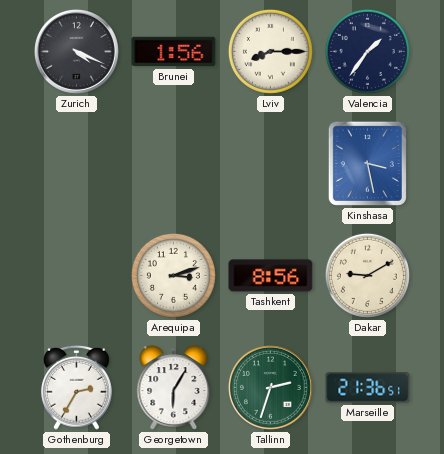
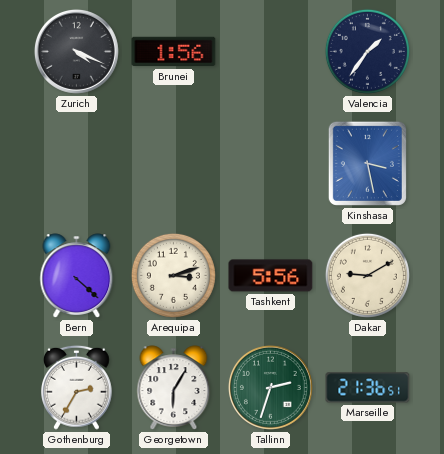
Lviv: 8:15 -> none (270, 51)
Bern: none -> 4:22 (77, 276)
Tashkent: 8:56 -> 5:56 (271, 276)
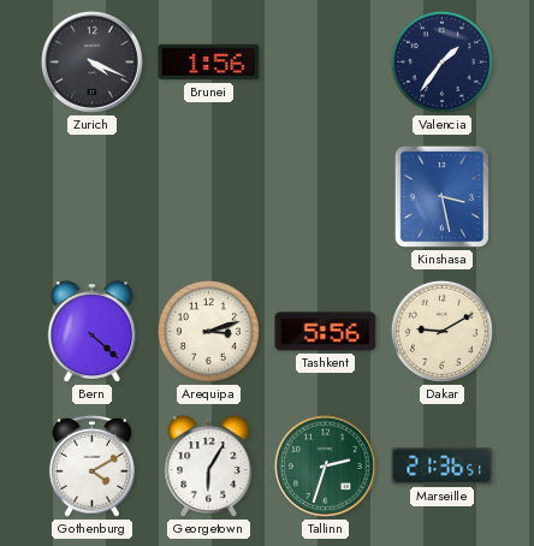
Gothenburg: 2:35 -> 4:10 (93, 465)
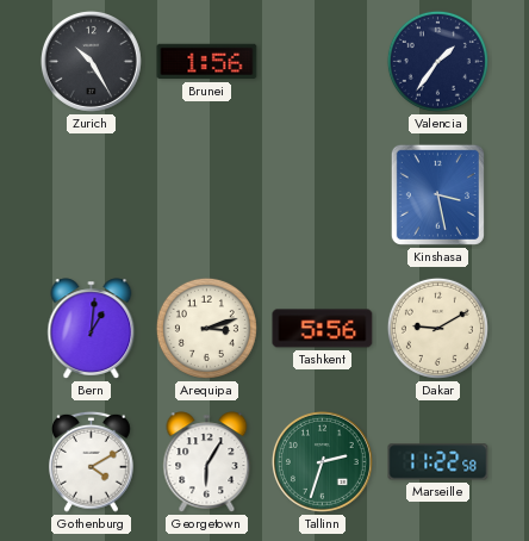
Zurich: 4:19 -> 10:25 (91, 61)
Bern: 4:22 -> 1:01 (92, 329)
Marseille: 21:36 -> 11:22 (438, 462)
